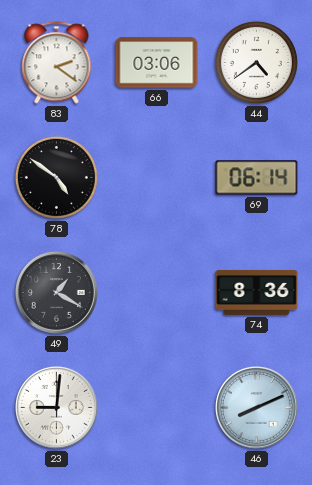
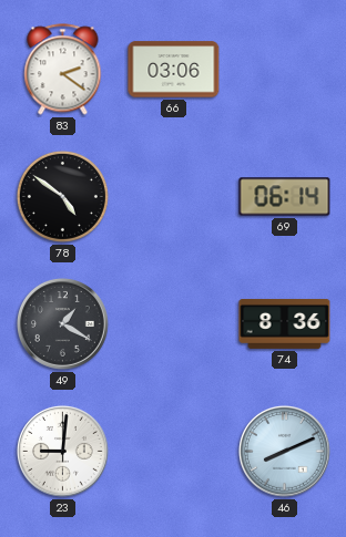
44: 4:39 -> none (256, 62)
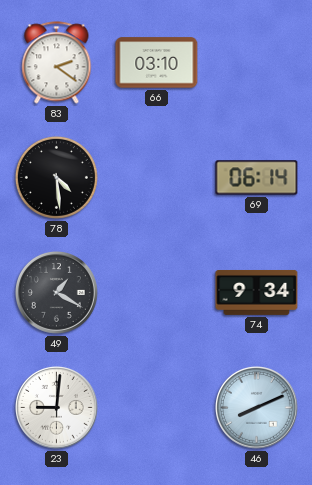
66: 03:06 -> 03:10 (157, 63)
78: 4:51 -> 4:29 (56, 177)
74: 8:36 -> 9:34 (257, 292)
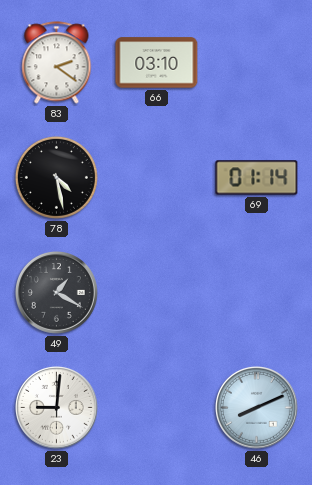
78: 4:29 -> 4:28 (56, 177)
69: 06:14 -> 01:14 (257, 178)
74: 9:34 -> none (257, 292)
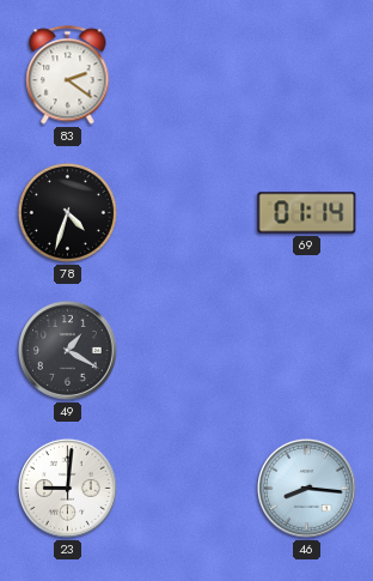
66: 03:10 -> none (157, 63)
78: 4:28 -> 4:33 (67, 212)
46: 8:11 -> 8:16 (306, 488)
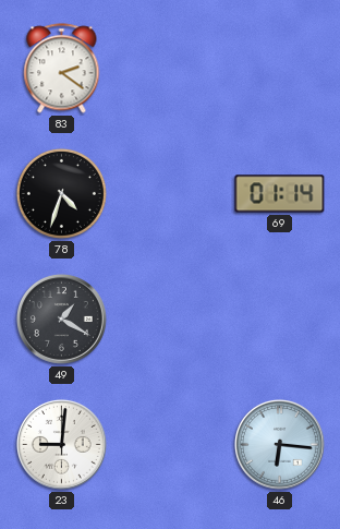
46: 8:16 -> 6:16 (279, 444)
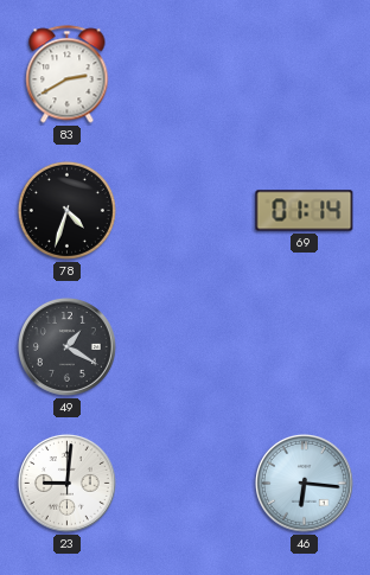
83: 2:21 -> 2:40 (68, 75)
